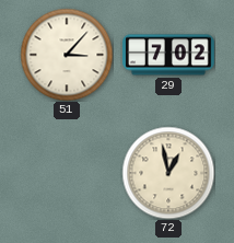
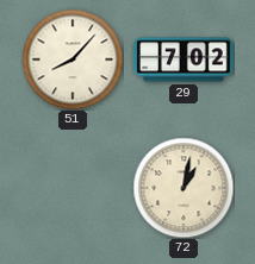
51: 3:07 -> 8:07 (73, 59)
72: 12:58 -> 1:02 (184, 188)
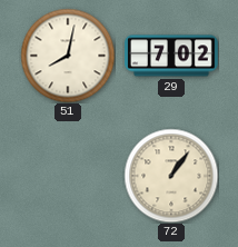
51: 8:07 -> 8:02 (68, 56)
72: 1:02 -> 1:06 (171, 176)
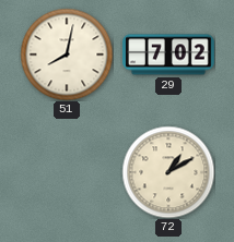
72: 1:06 -> 1:10 (168, 172)
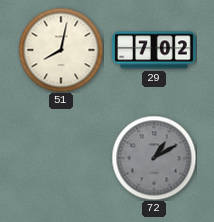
72 dial: cream -> grey (154, 158)
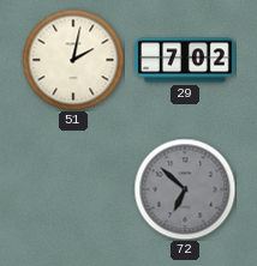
51: 8:02 -> 2:02 (73, 60)
72: 1:10 -> 6:52 (185, 189)
